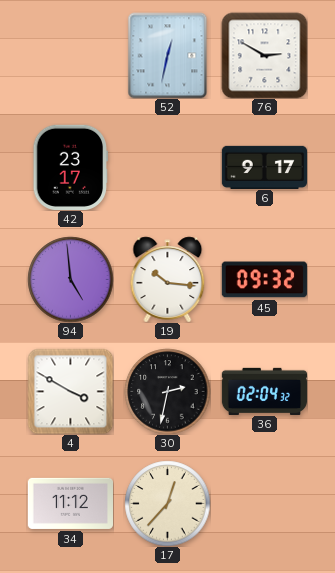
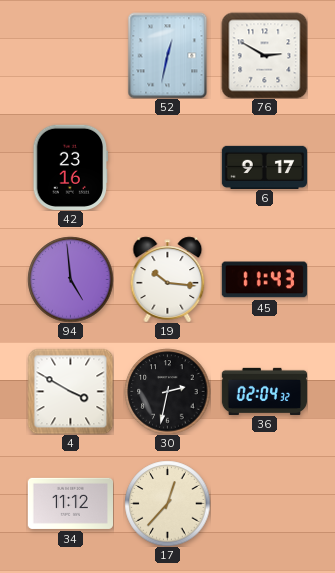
42: 23:17 -> 23:16 (71, 167)
45: 09:32 -> 11:43 (264, 280)
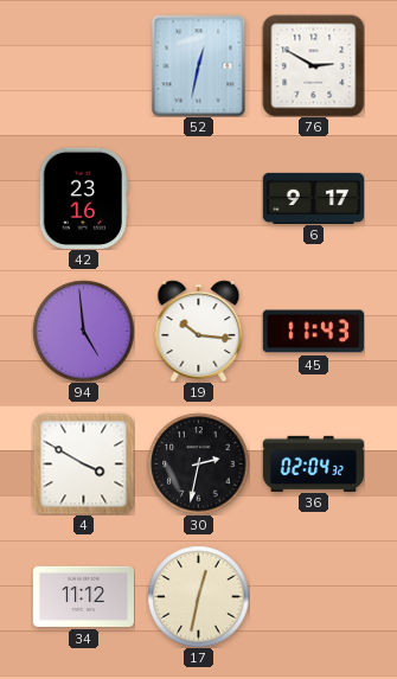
17: 12:37 -> 12:32 (198, 596)
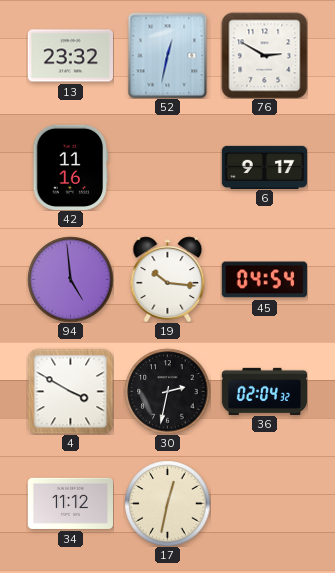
13: none -> 23:32 (70, 56)
42: 23:16 -> 11:16 (71, 167)
45: 11:43 -> 04:54 (264, 280)
